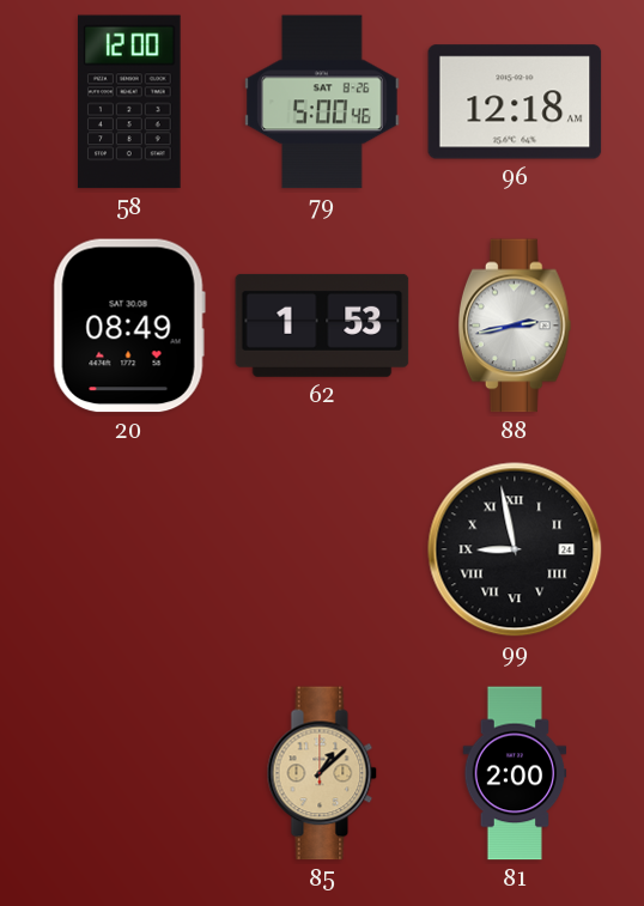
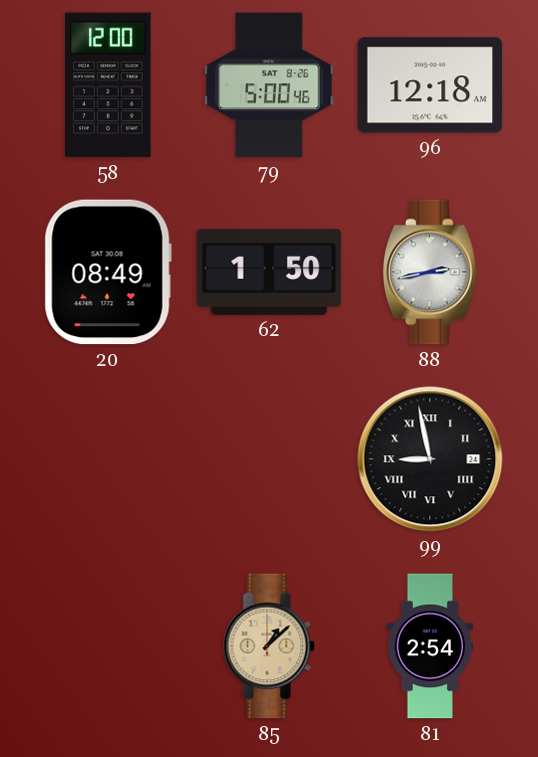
62: 1:53 -> 1:50 (269, 272)
81: 2:00 -> 2:54 (430, 646)
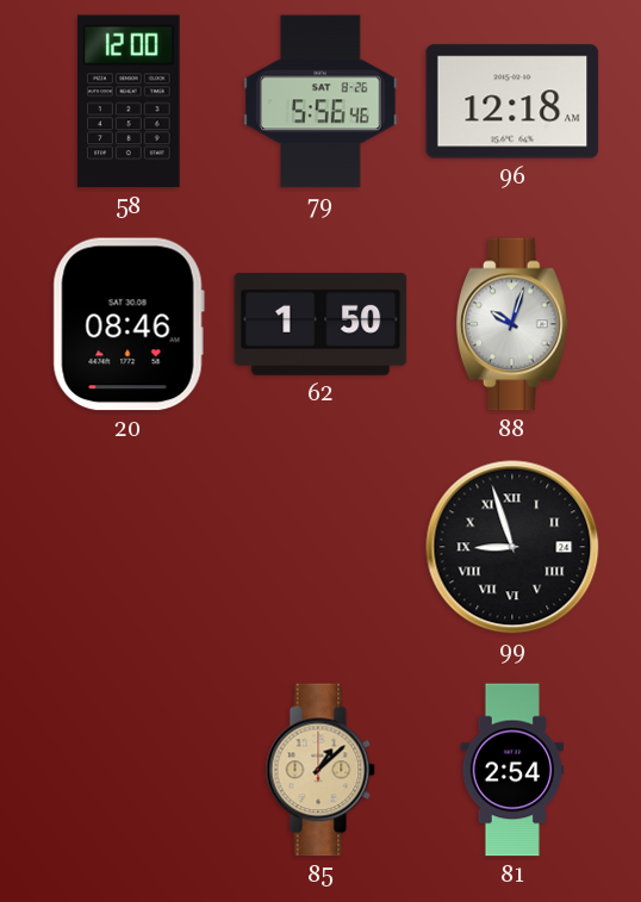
79: 5:00 -> 5:56 (320, 101)
20: 08:49 -> 08:46 (129, 324)
88: 2:43 -> 10:03 (512, 324)
99: 8:58 -> 8:57 (512, 547)
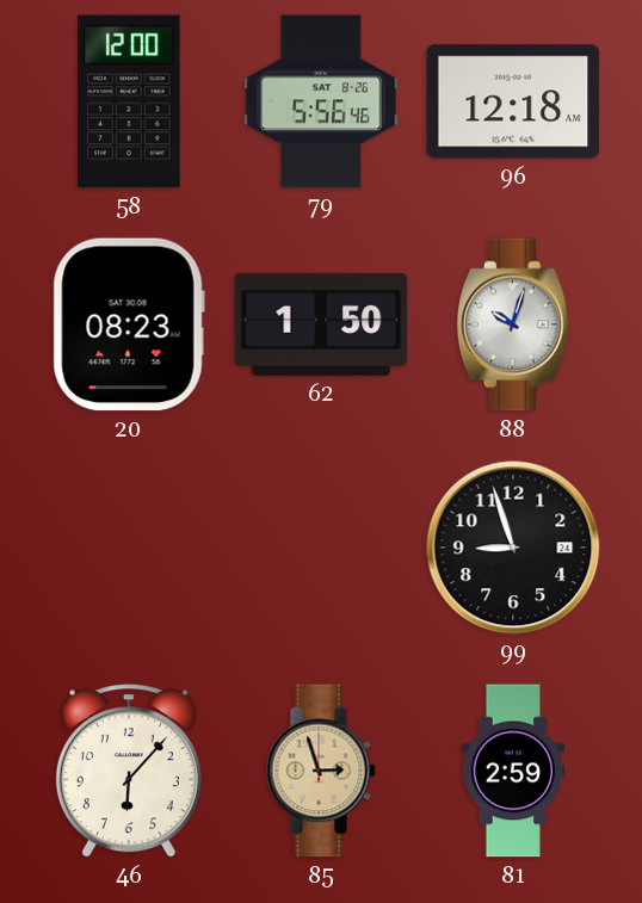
20: 08:46 -> 08:23 (129, 324)
99 numerals: Roman -> Arabic (513, 548)
46: none -> 6:07 (129, 771)
85: 1:08 -> 2:57 (321, 771)
81: 2:54 -> 2:59 (513, 771)
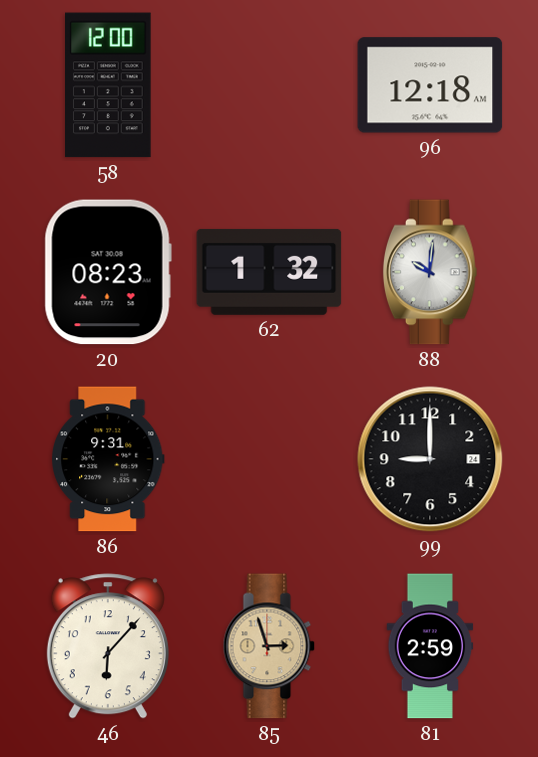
79: 5:56 -> none (321, 101)
62: 1:50 -> 1:32 (269, 272)
88: 10:03 -> 10:01 (430, 272)
86: none -> 9:31 (108, 459)
99: 8:57 -> 9:00 (430, 459)
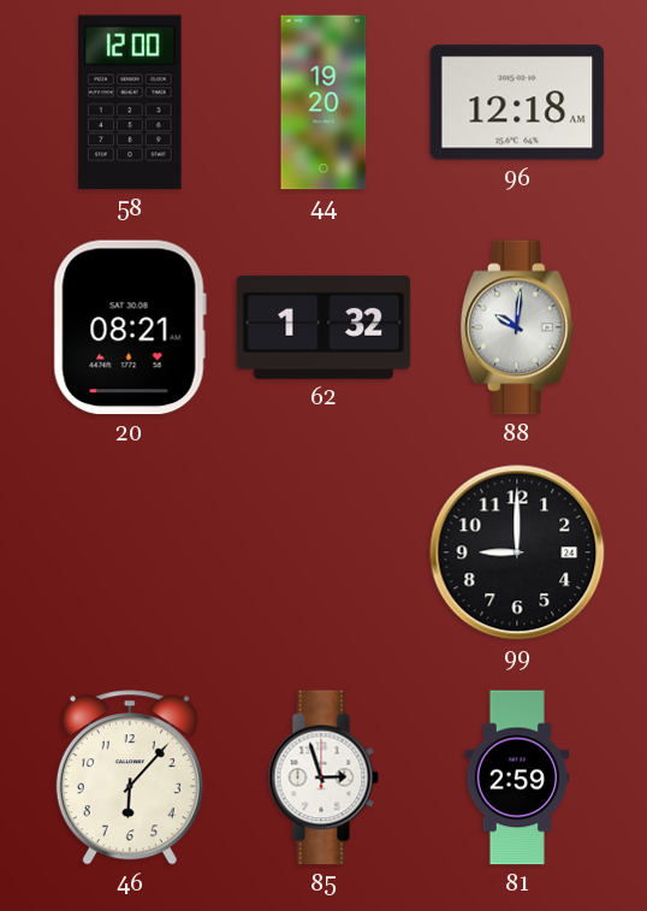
44: none -> 19:20 (323, 102)
20: 08:23 -> 08:21 (130, 327)
86: 9:31 -> none (108, 459)
85 dial: champagne -> white (323, 777)
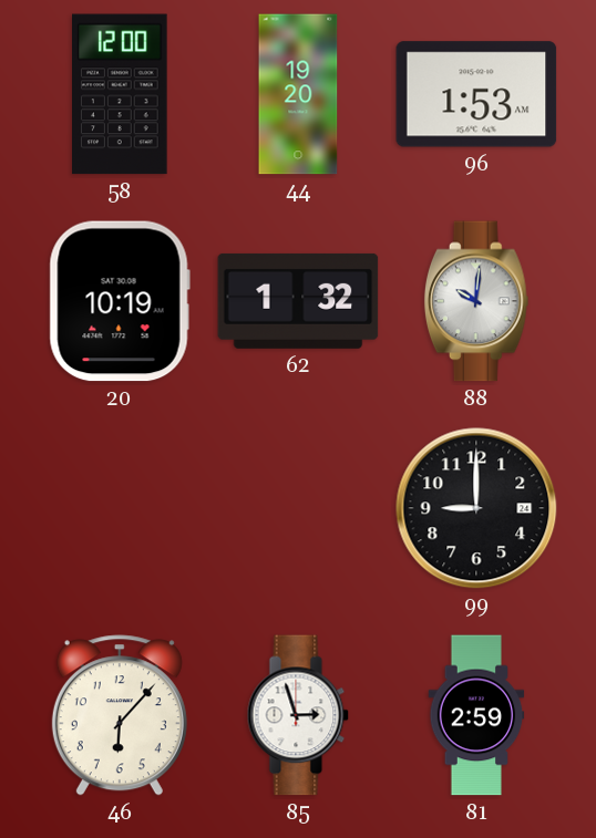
96: 12:18 -> 1:53 (476, 94)
20: 08:21 -> 10:19 (120, 301)
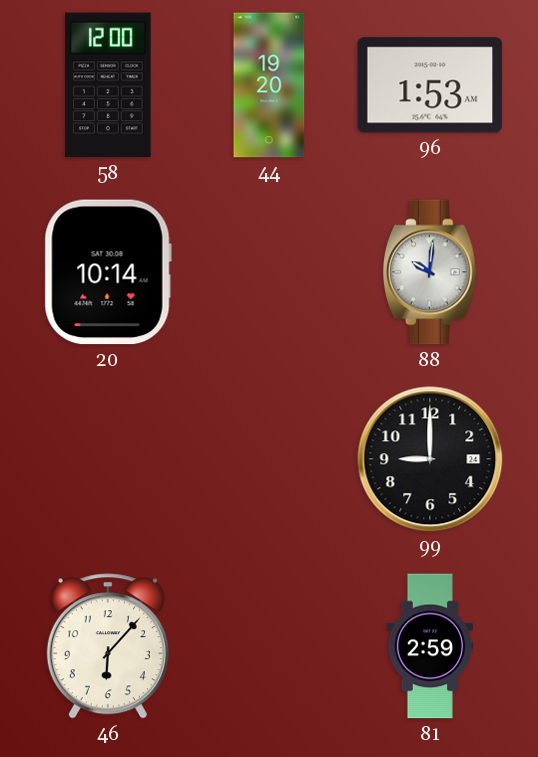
20: 10:19 -> 10:14 (108, 272)
62: 1:32 -> none (298, 301)
85: 2:57 -> none (298, 715)
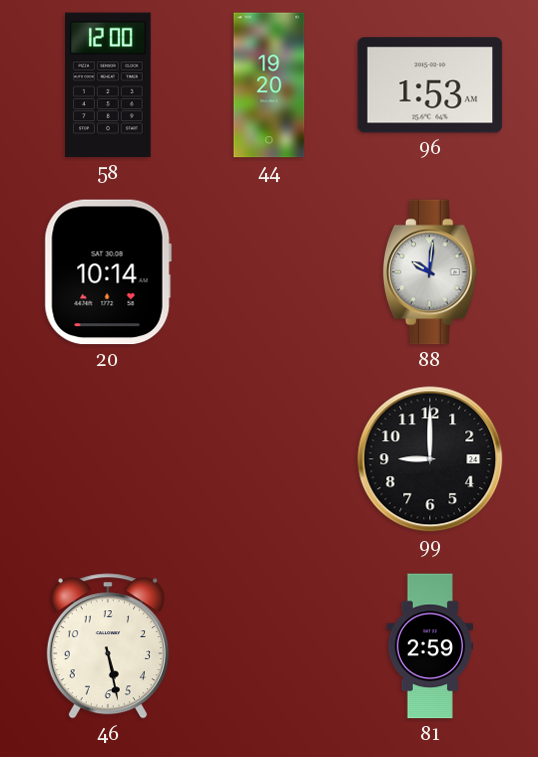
46: 6:07 -> 5:28 (108, 646)
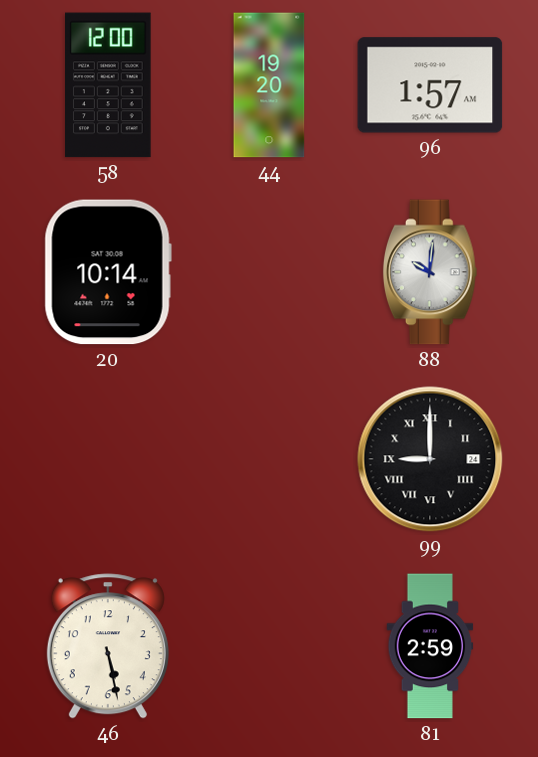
96: 1:53 -> 1:57 (430, 85)
99 numerals: Arabic -> Roman (430, 459)
